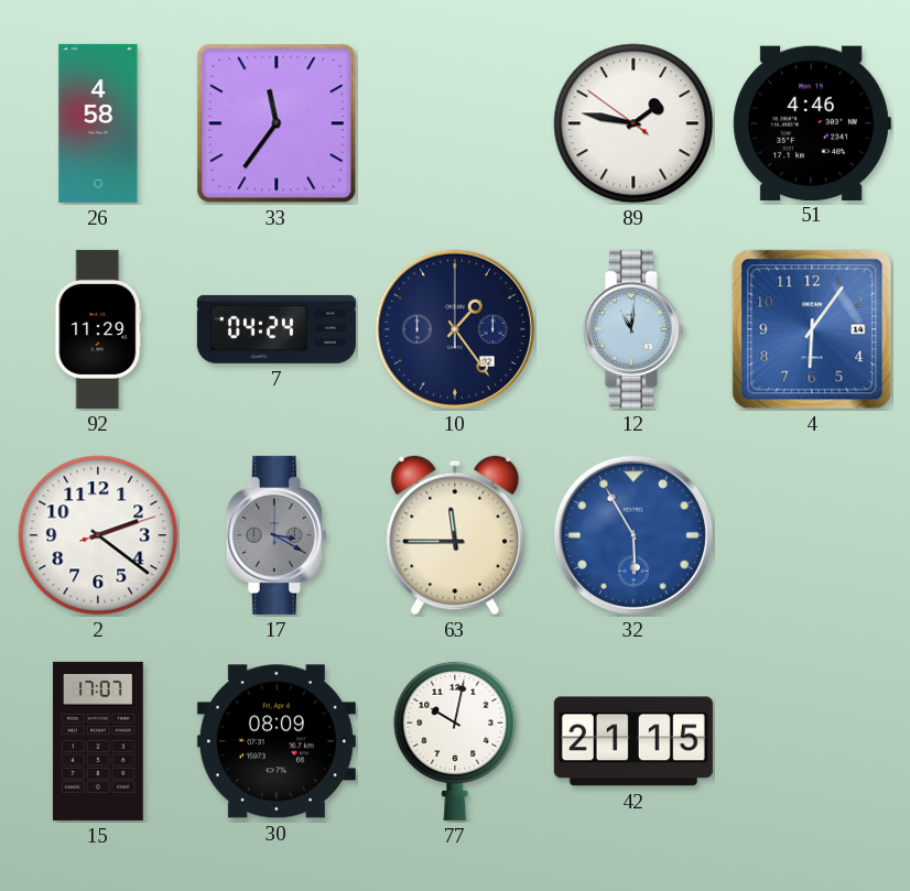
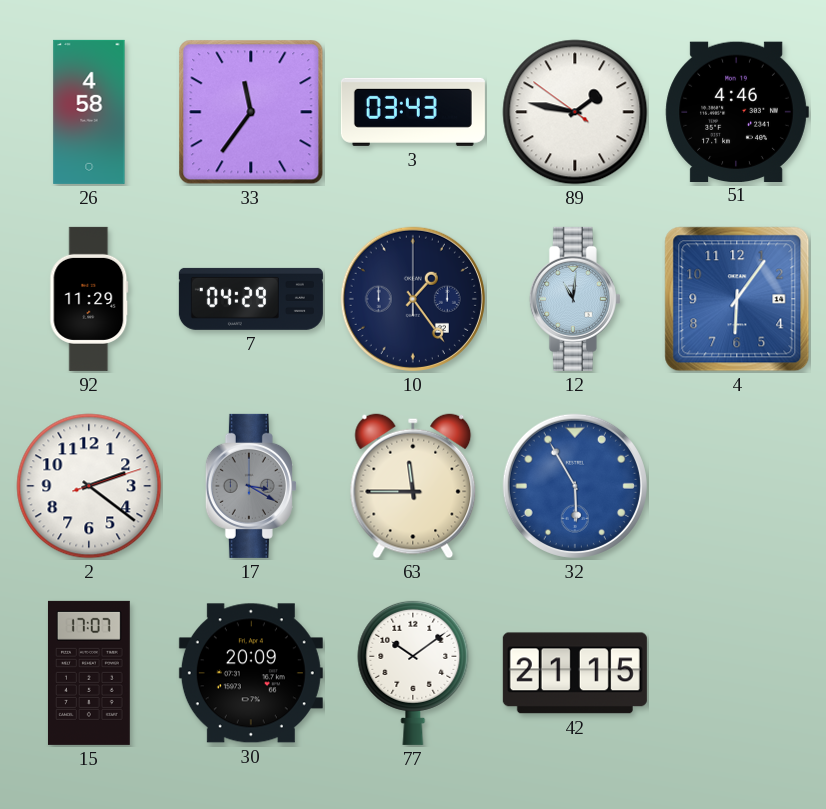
3: none -> 03:43 (413, 112)
7: 04:24 -> 04:29 (251, 299)
30: 08:09 -> 20:09 (251, 673)
77: 10:02 -> 10:09 (413, 672)
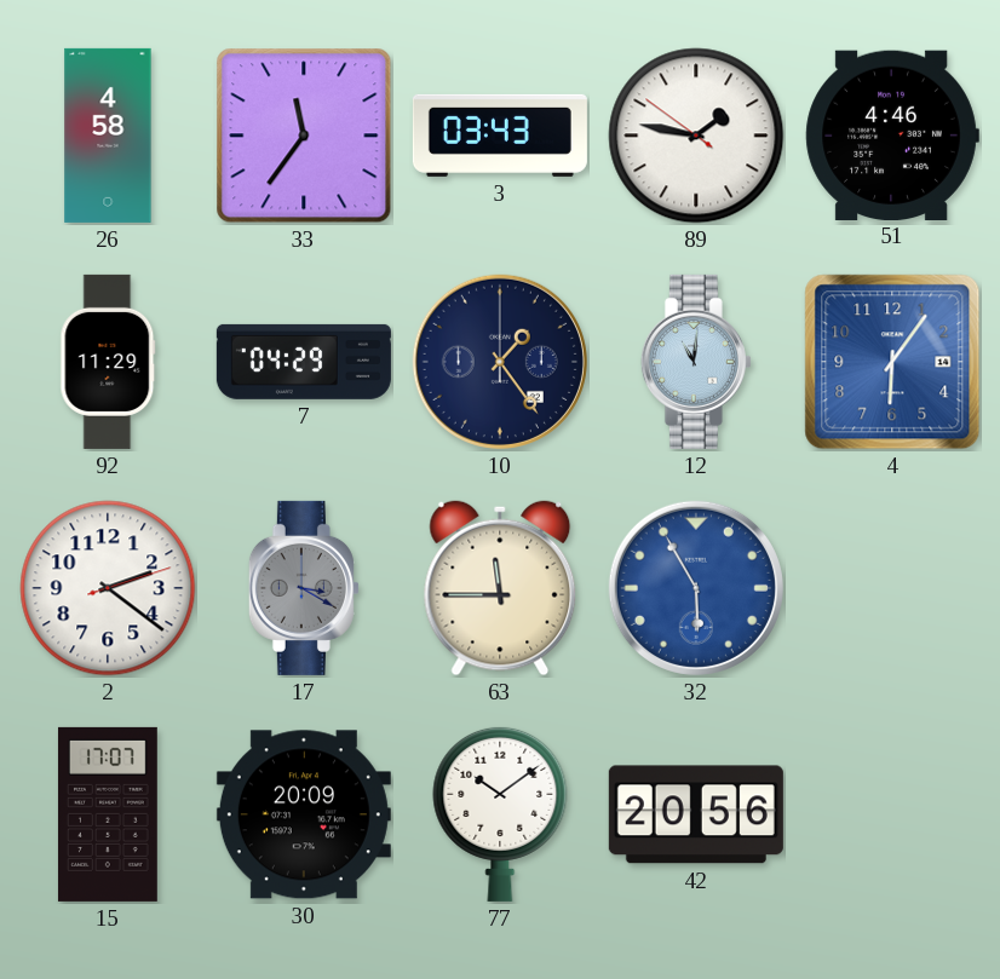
42: 21:15 -> 20:56 (696, 814)
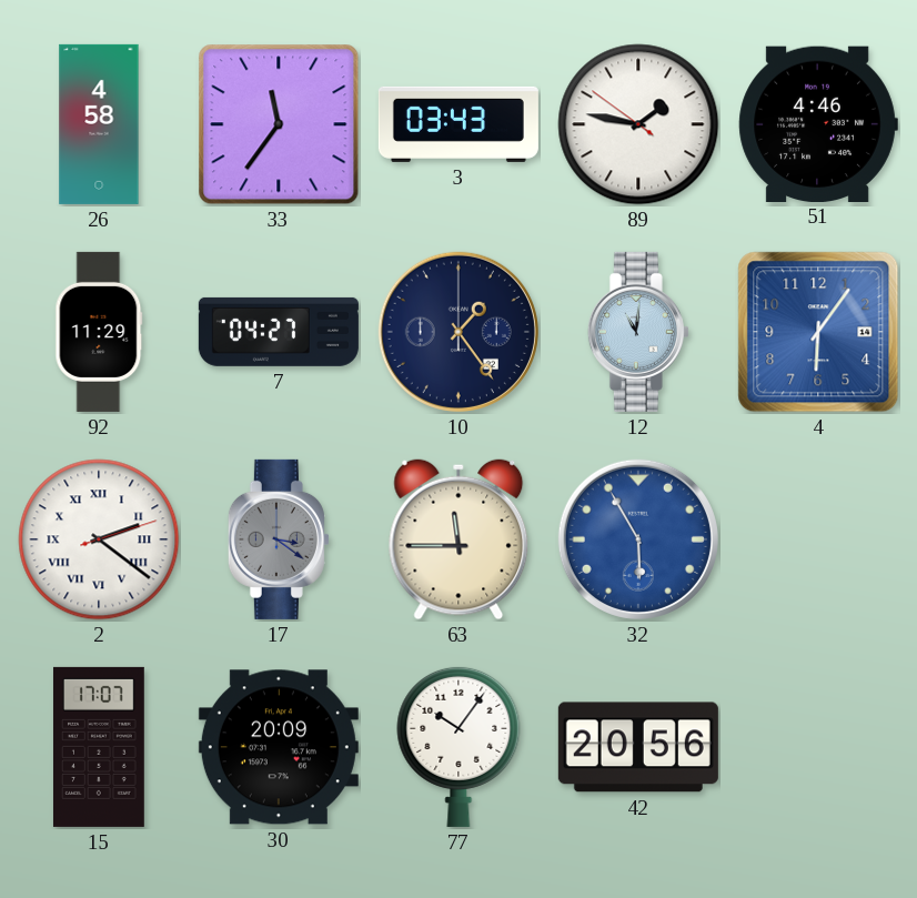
7: 04:29 -> 04:27 (279, 332)
2 numerals: Arabic -> Roman (99, 539)
17: 3:20 -> 3:21 (279, 539)
77: 10:09 -> 10:06 (458, 746)
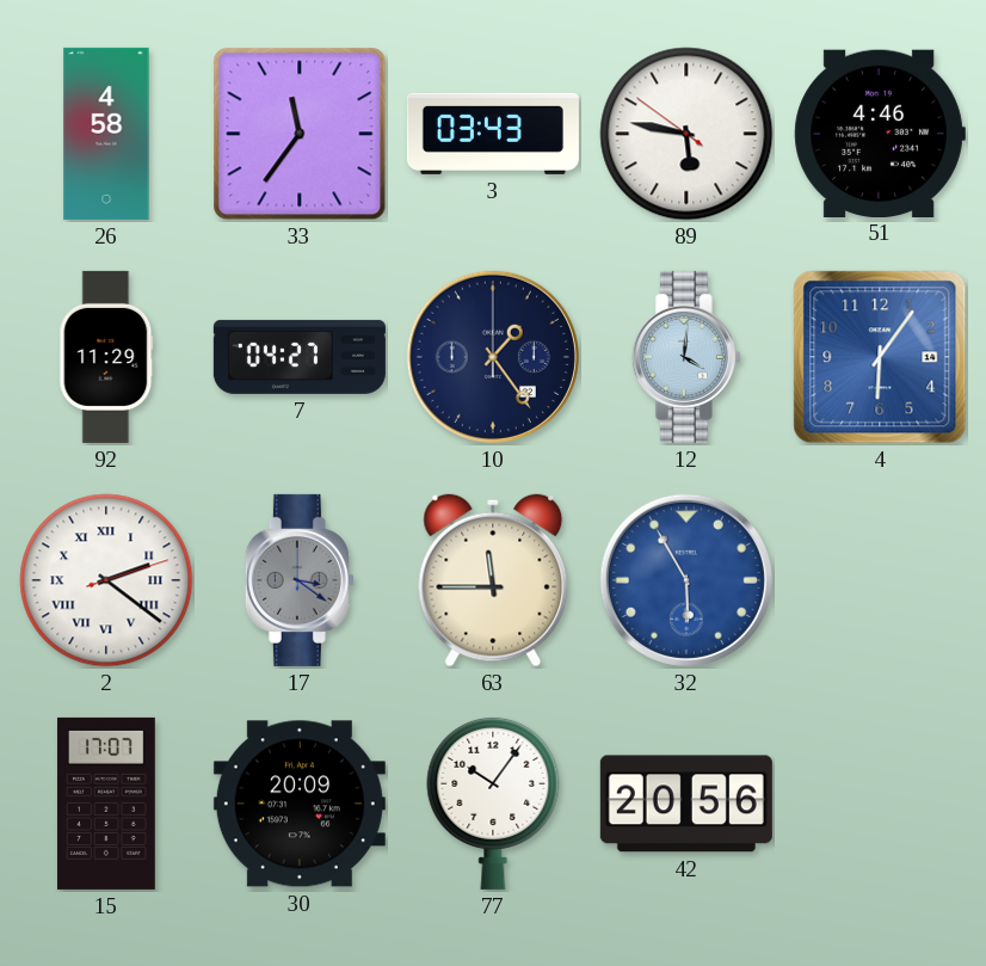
89: 1:46 -> 5:46 (686, 134)
12: 11:01 -> 4:01 (686, 357)
